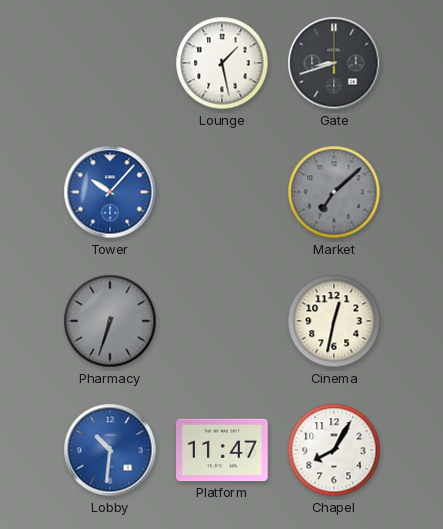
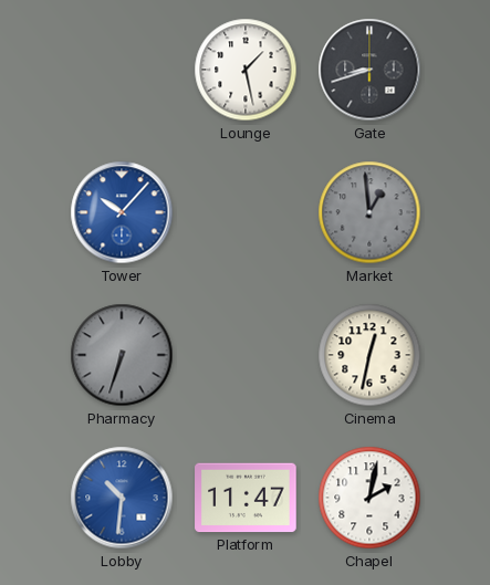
Market: 7:08 -> 12:59 (369, 212)
Chapel: 8:05 -> 2:02 (369, 498)
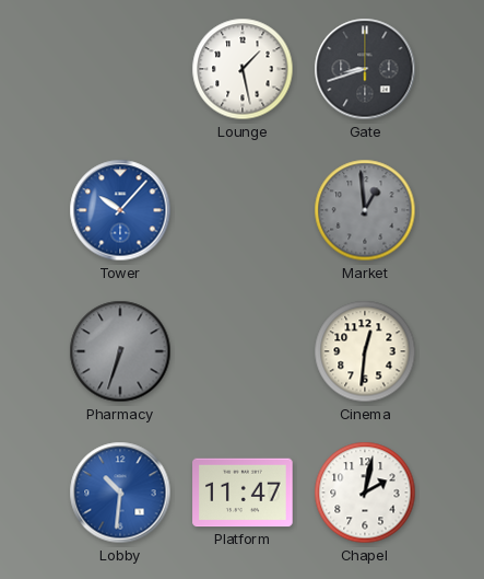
Cinema: 12:32 -> 12:31 (365, 351)
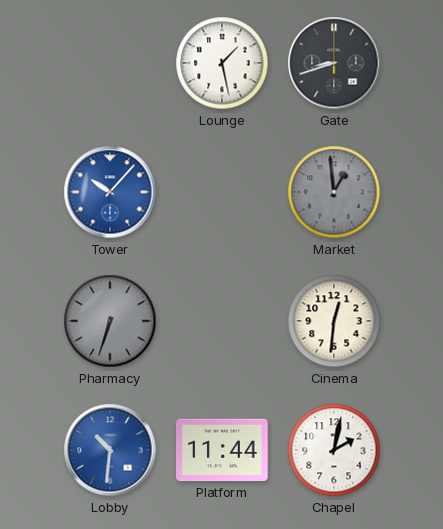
Platform: 11:47 -> 11:44 (222, 450)
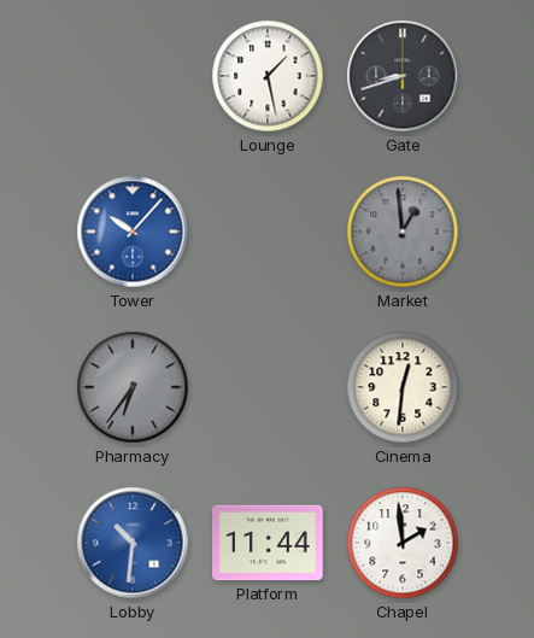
Pharmacy: 6:33 -> 6:36 (133, 387)
Chapel: 2:02 -> 1:59 (403, 543)
